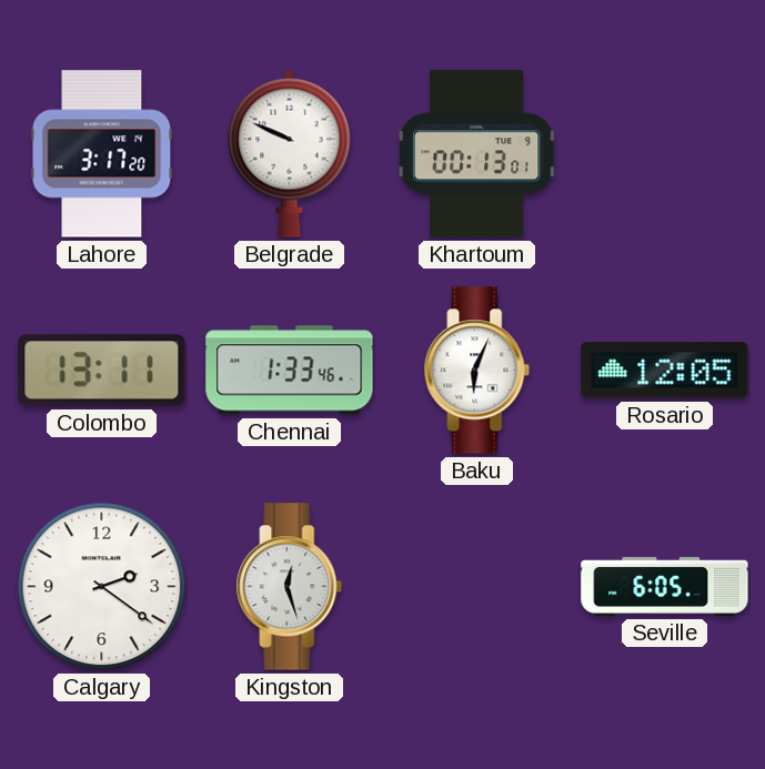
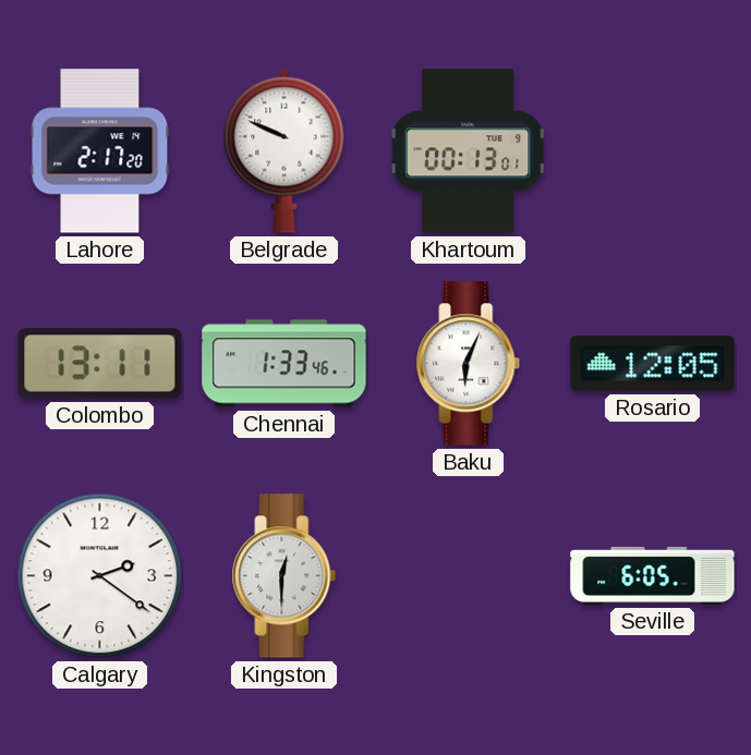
Lahore: 3:17 -> 2:17 (100, 151)
Kingston: 12:27 -> 12:30 (284, 576)
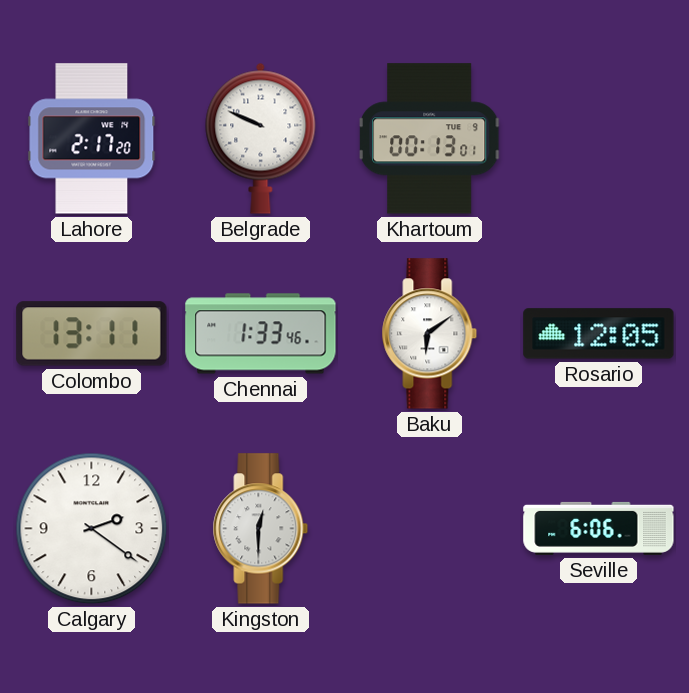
Baku: 6:04 -> 6:09 (430, 334)
Seville: 6:05 -> 6:06 (599, 528)
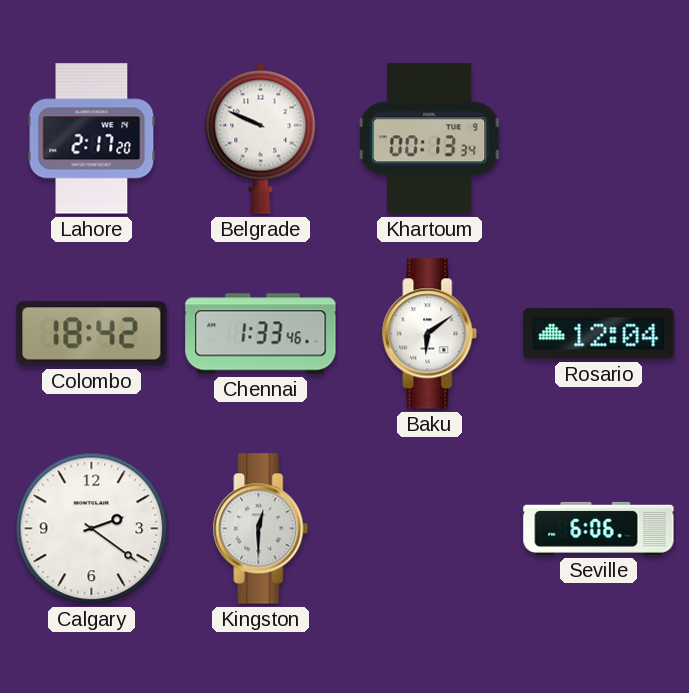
Khartoum: 00:13:01 -> 00:13:34 (430, 139)
Colombo: 13:11 -> 18:42 (92, 334)
Rosario: 12:05 -> 12:04 (599, 334)
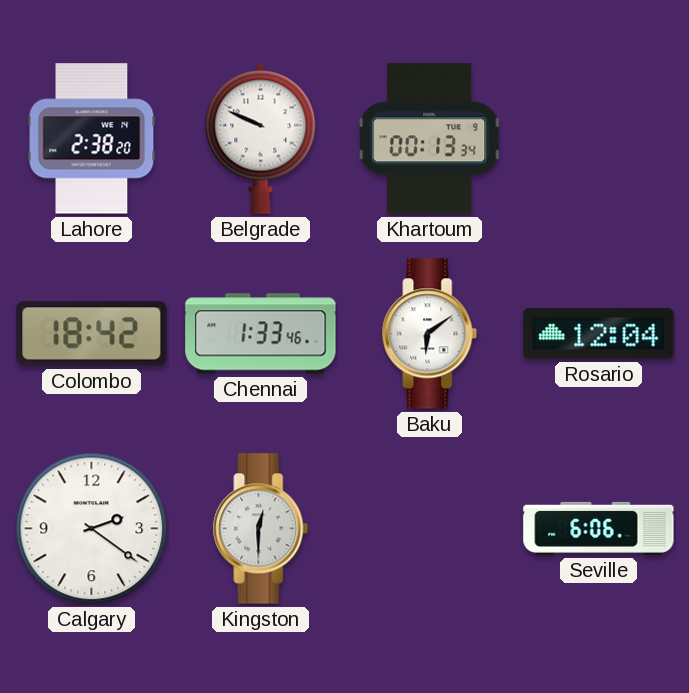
Lahore: 2:17 -> 2:38 (92, 139)
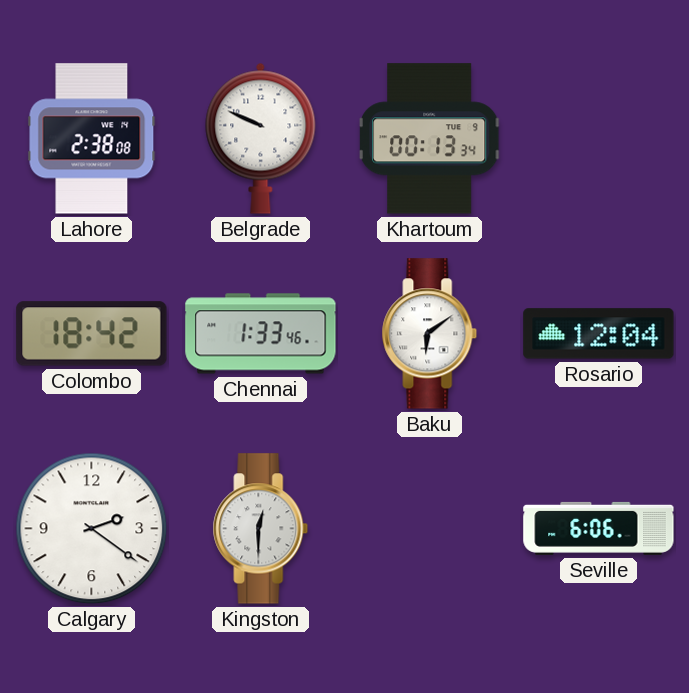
Lahore: 2:38:20 -> 2:38:08 (92, 139)
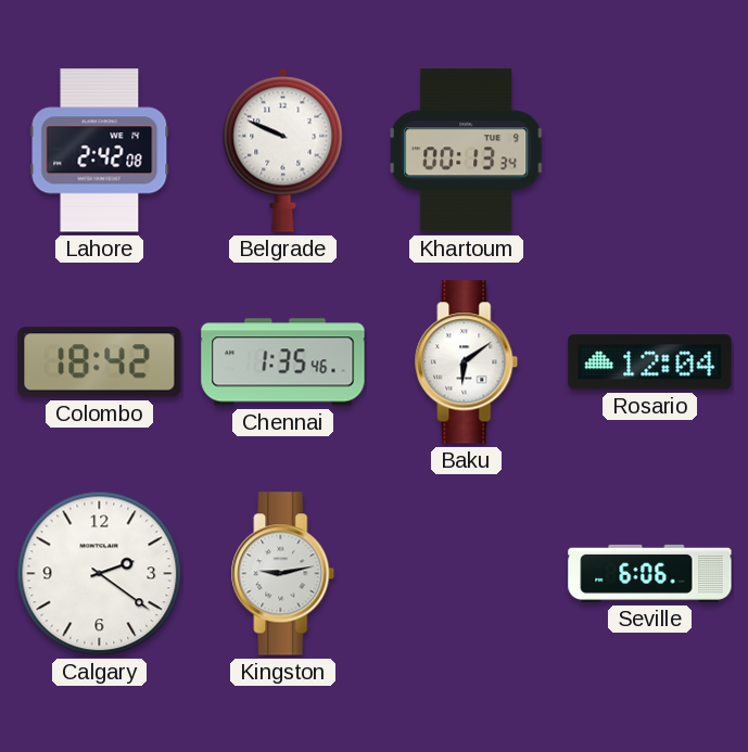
Lahore: 2:38 -> 2:42 (100, 151)
Chennai: 1:33 -> 1:35 (283, 362)
Kingston: 12:30 -> 9:13 (283, 574)
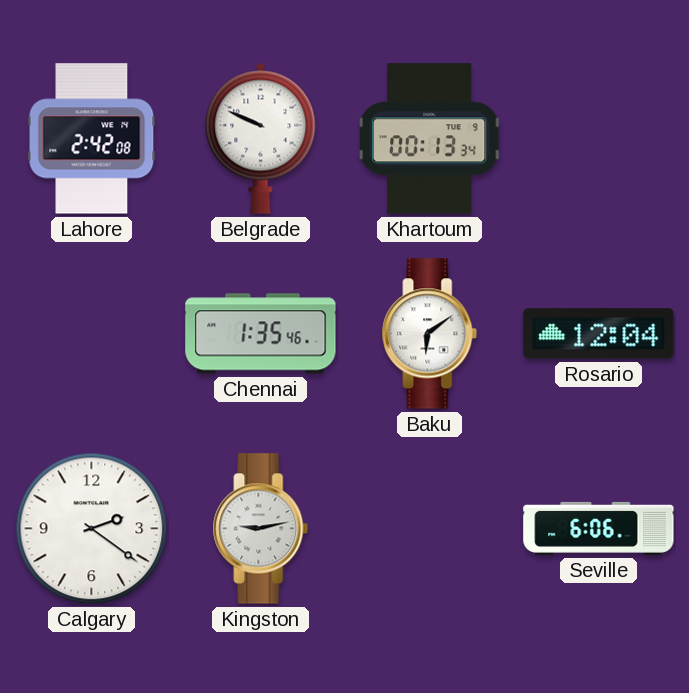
Colombo: 18:42 -> none (100, 362)
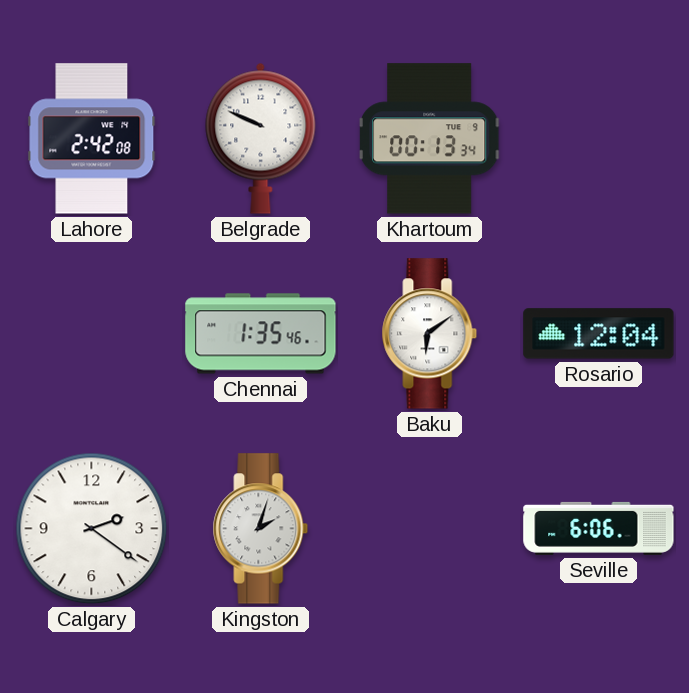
Kingston: 9:13 -> 2:03 (261, 529)
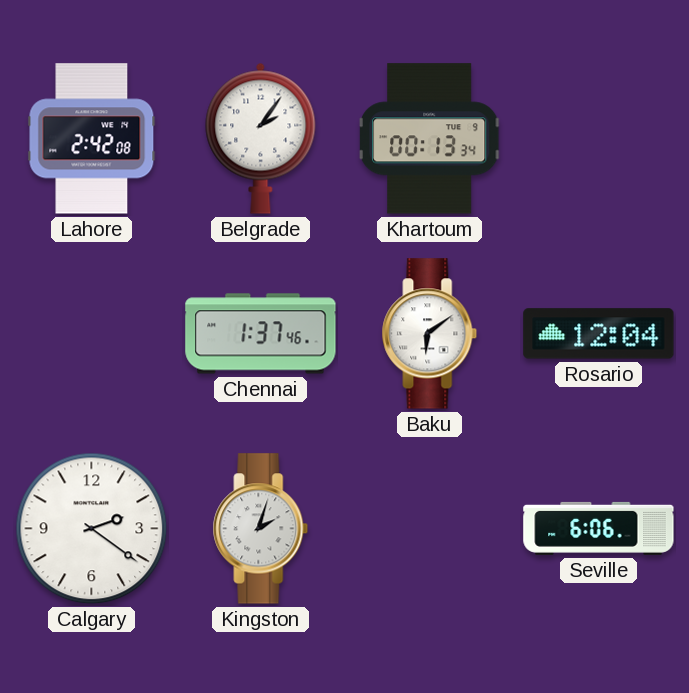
Belgrade: 9:49 -> 2:06 (261, 138)
Chennai: 1:35 -> 1:37 (261, 334)
